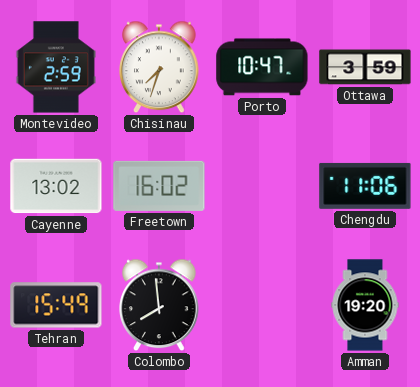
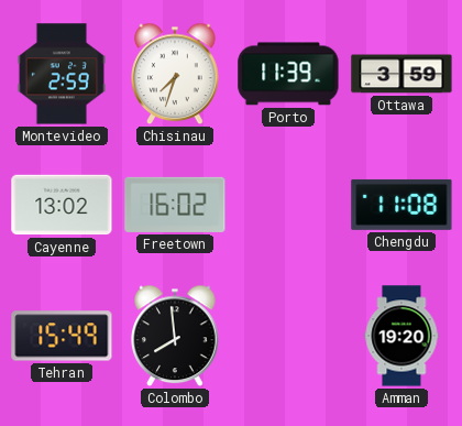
Porto: 10:47 -> 11:39 (288, 74)
Chengdu: 11:06 -> 11:08 (402, 205)
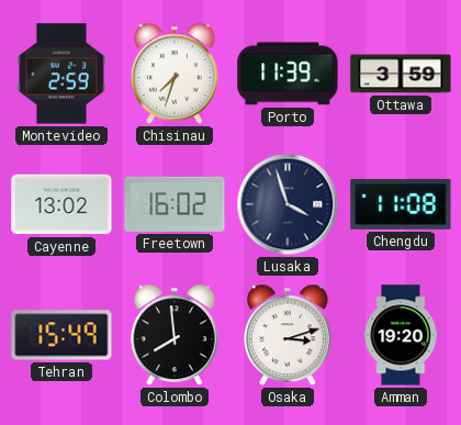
Lusaka: none -> 3:57 (288, 204)
Osaka: none -> 3:12 (288, 335)
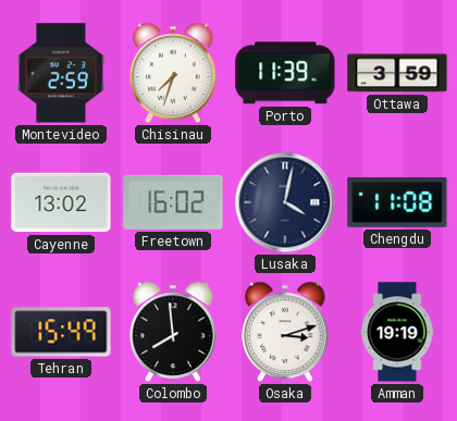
Lusaka: 3:57 -> 4:02 (285, 202)
Amman: 19:20 -> 19:19 (397, 332)
